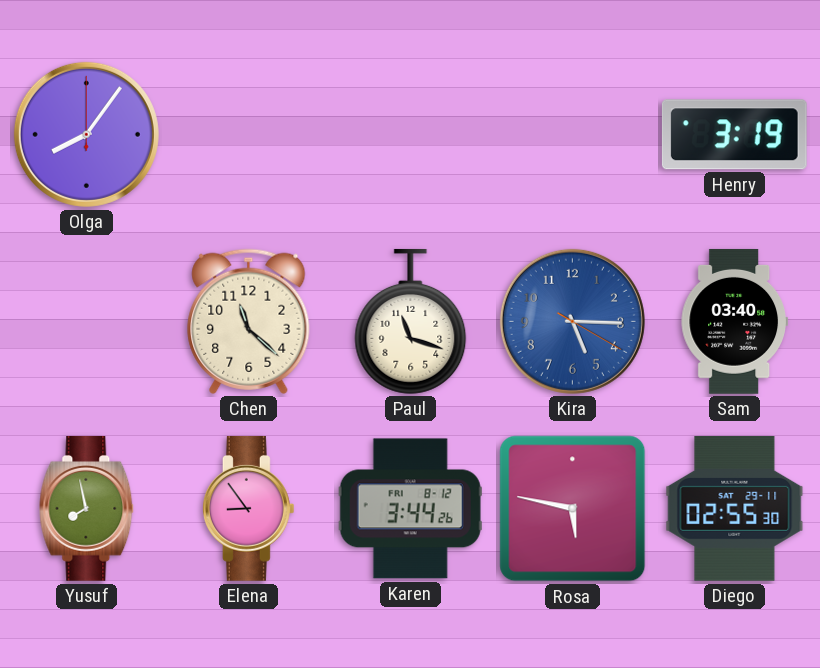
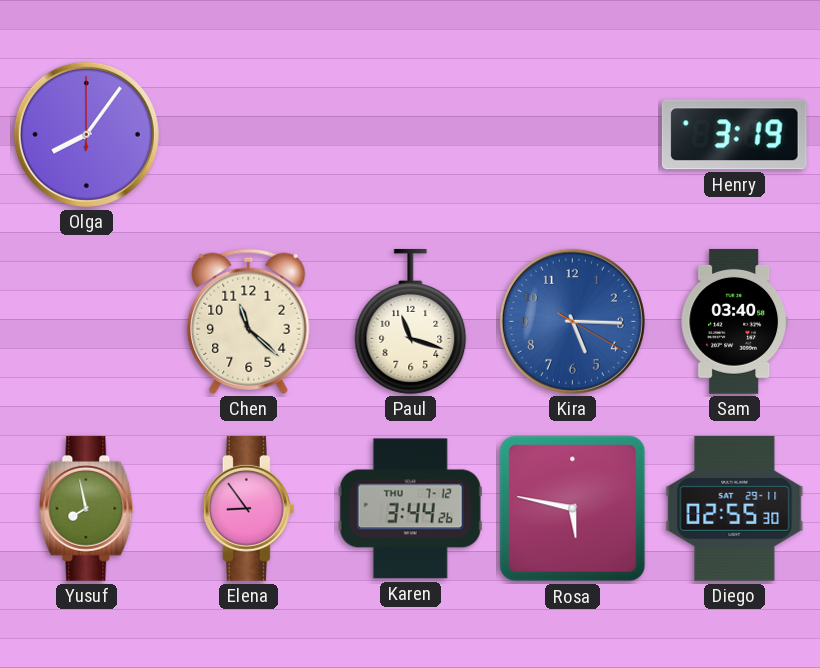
Karen date: FRI 8-12 -> THU 7-12 (410, 509)
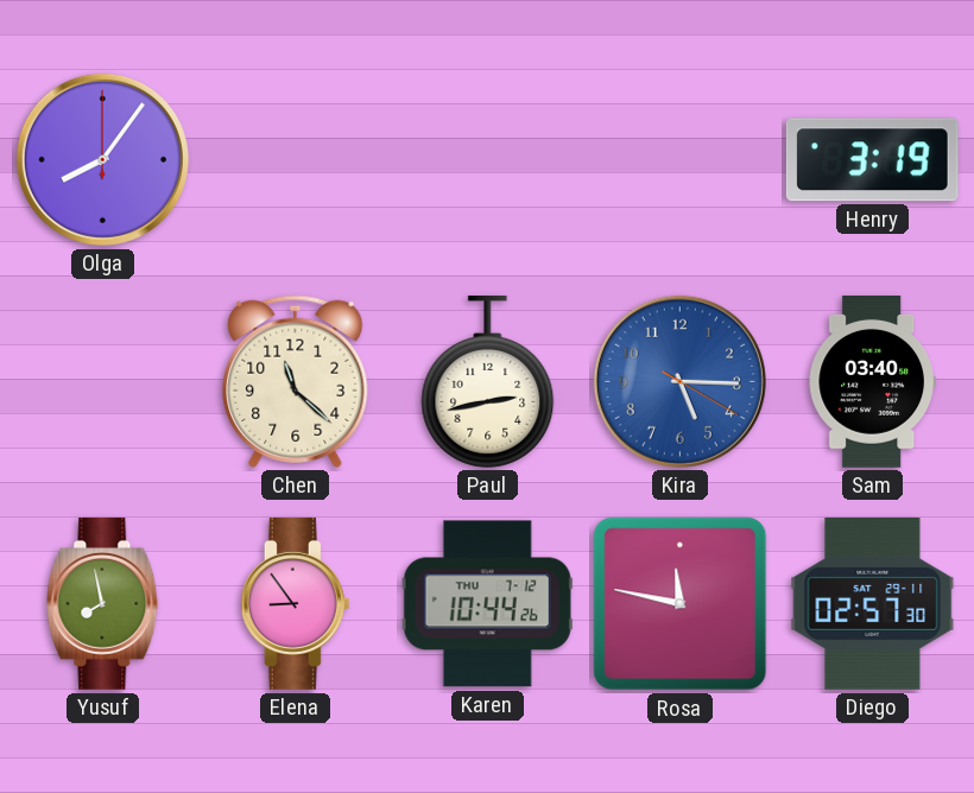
Paul: 11:18 -> 2:43 (488, 381)
Karen: 3:44 -> 10:44 (487, 604)
Rosa: 5:47 -> 11:47 (681, 604)
Diego: 02:55 -> 02:57 (873, 603)
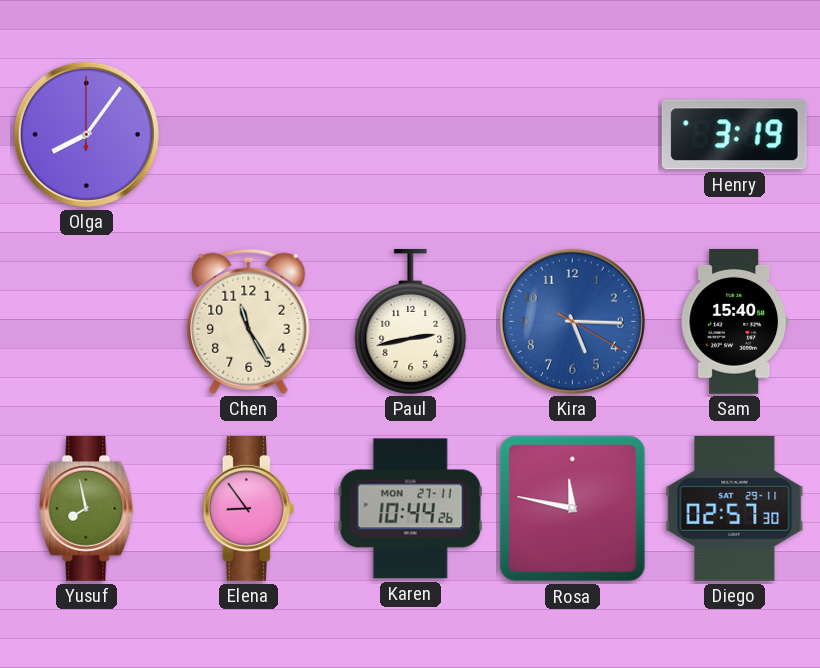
Chen: 11:22 -> 11:25 (249, 321)
Sam: 03:40 -> 15:40 (734, 321)
Karen date: THU 7-12 -> MON 27-11 (410, 509)
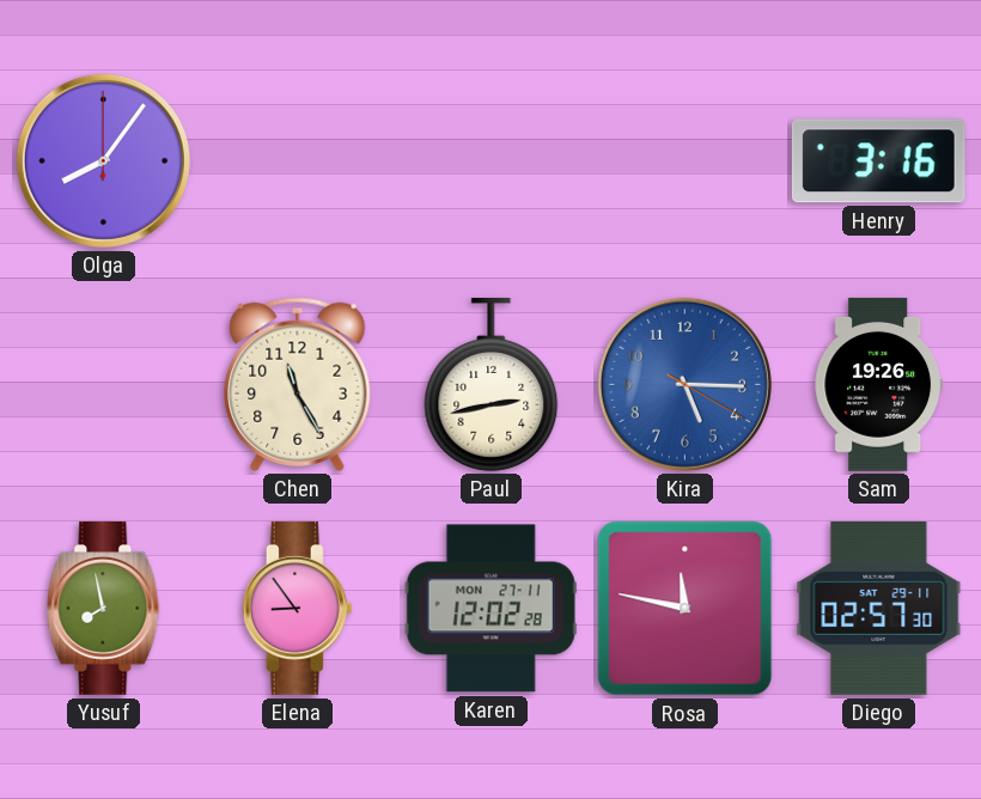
Henry: 3:19 -> 3:16 (878, 161)
Sam: 15:40 -> 19:26 (878, 384)
Karen: 10:44 -> 12:02 (490, 609)
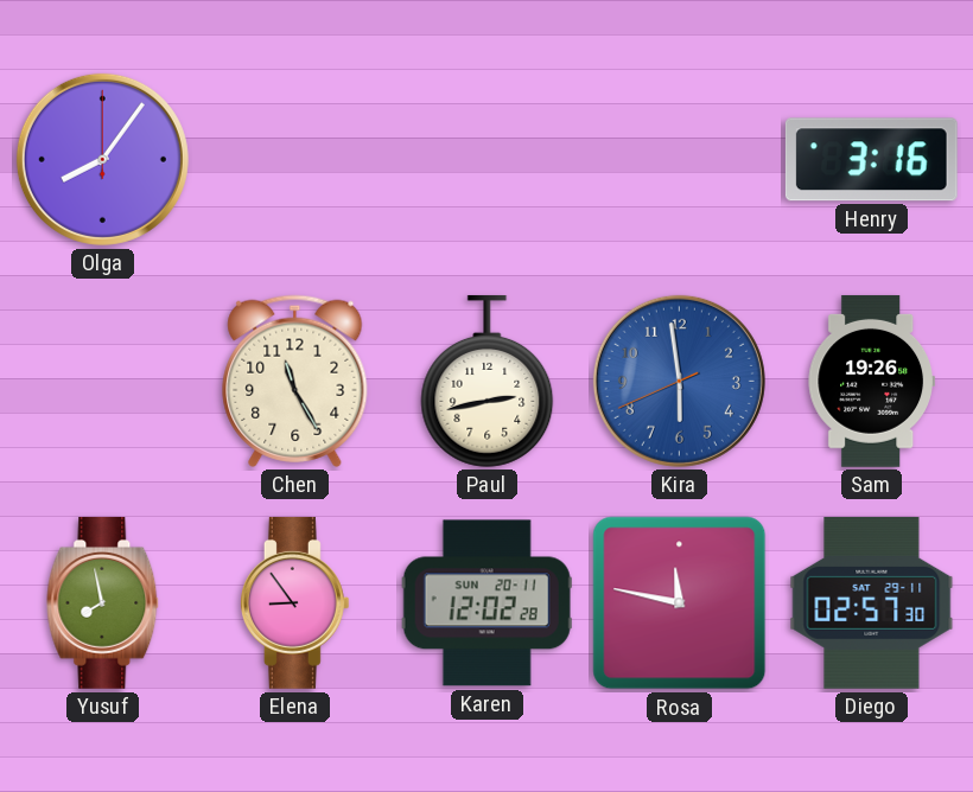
Kira: 5:15 -> 5:58 (679, 381)
Karen date: MON 27-11 -> SUN 20-11 (486, 603)
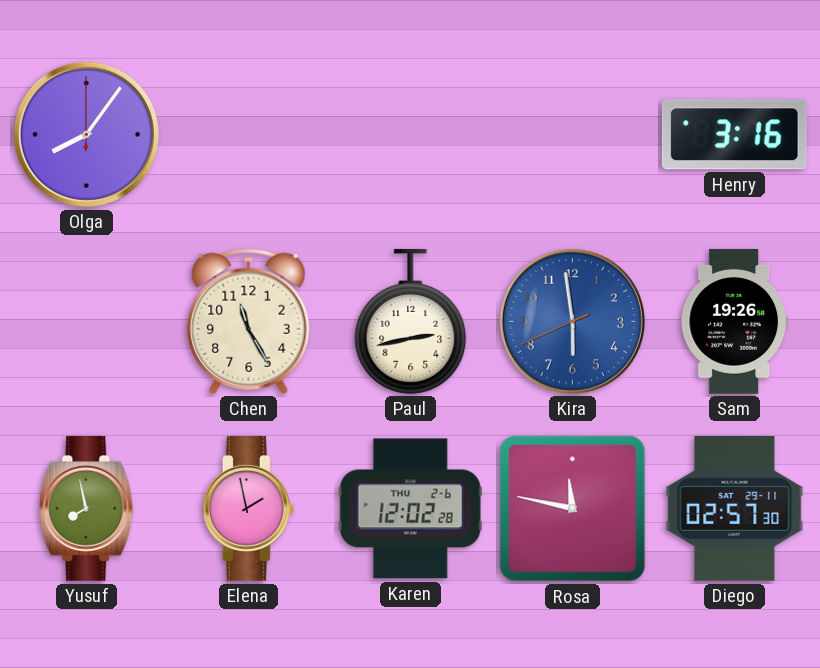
Elena: 8:54 -> 1:58 (248, 509)
Karen date: SUN 20-11 -> THU 2-6 (410, 509)
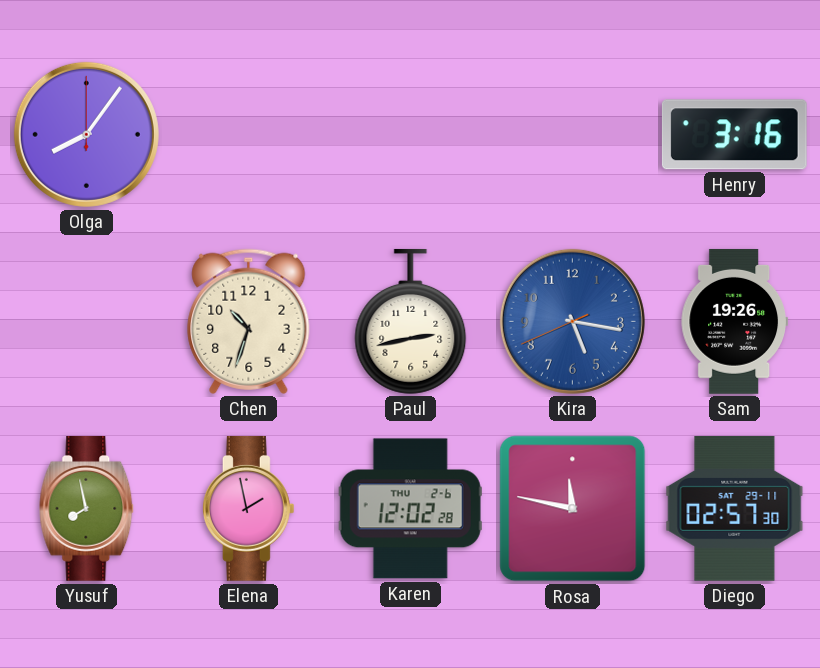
Chen: 11:25 -> 10:33 (249, 321)
Kira: 5:58 -> 5:16 (572, 321)
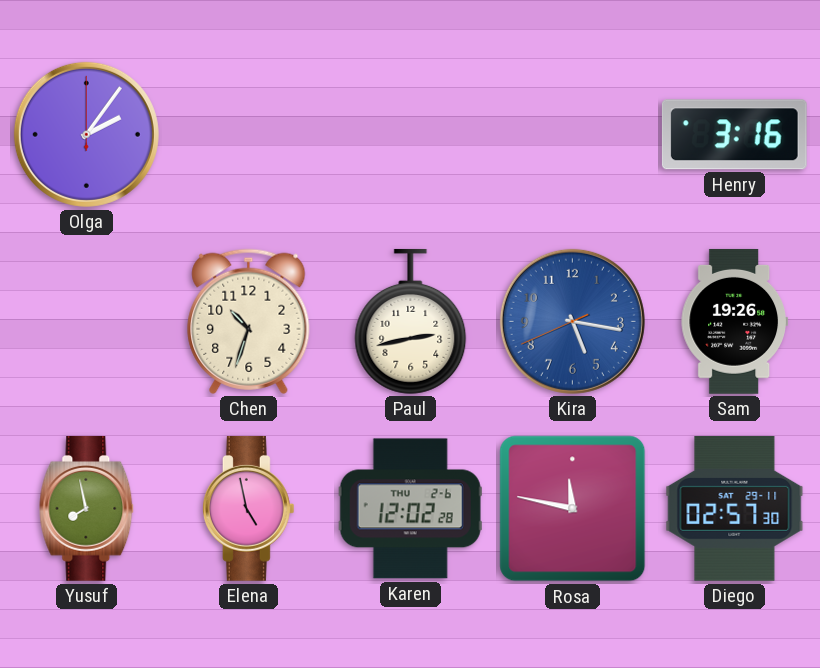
Olga: 8:06 -> 2:06 (86, 134)
Elena: 1:58 -> 4:58 (248, 509)
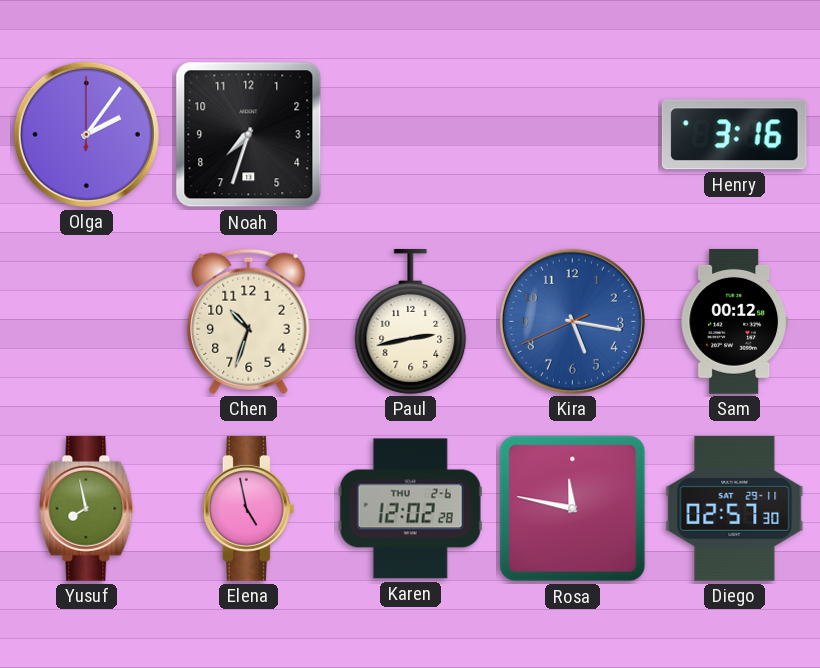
Noah: none -> 7:33 (249, 135)
Sam: 19:26 -> 00:12 (734, 321)
